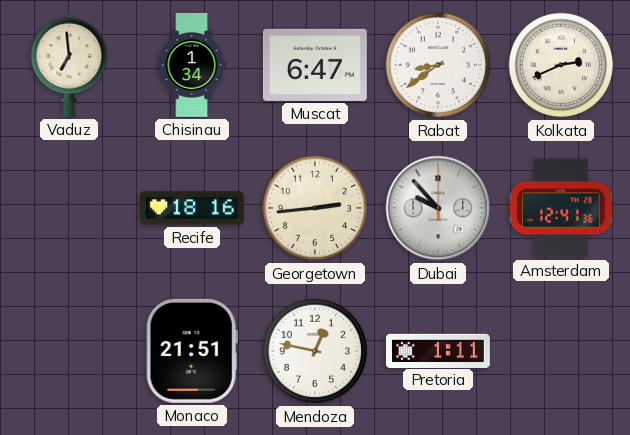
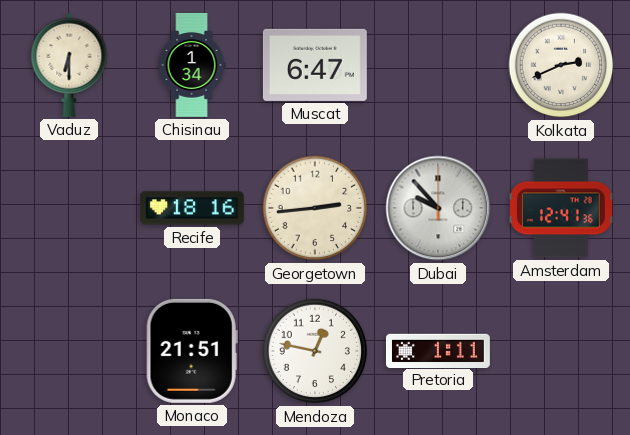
Vaduz: 6:59 -> 6:30 (69, 65)
Rabat: 8:39 -> none (438, 65)
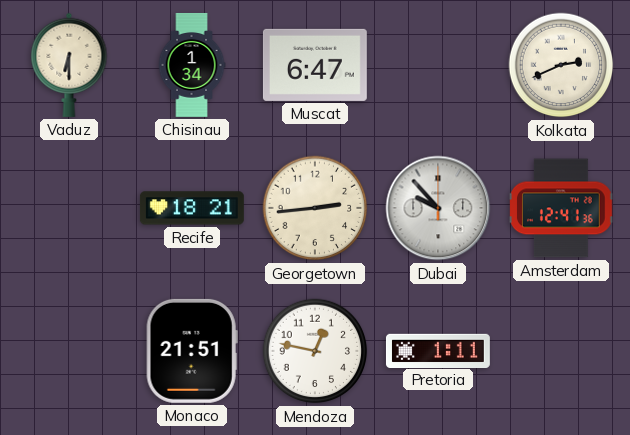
Recife: 18:16 -> 18:21 (192, 208)
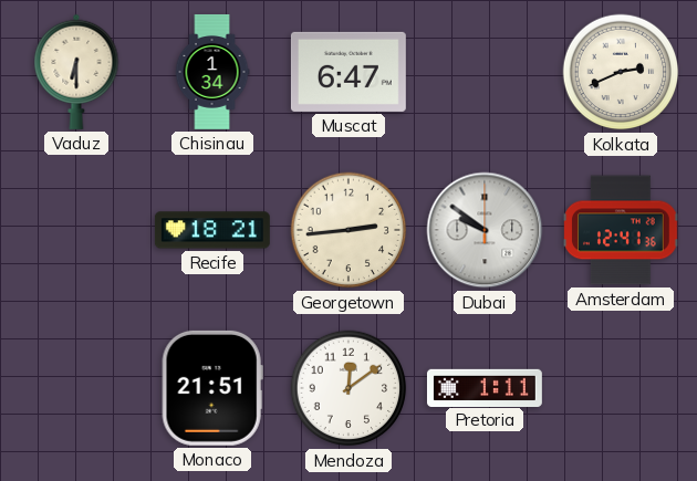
Dubai: 9:53 -> 9:51 (485, 230)
Mendoza: 12:47 -> 12:09 (348, 388)
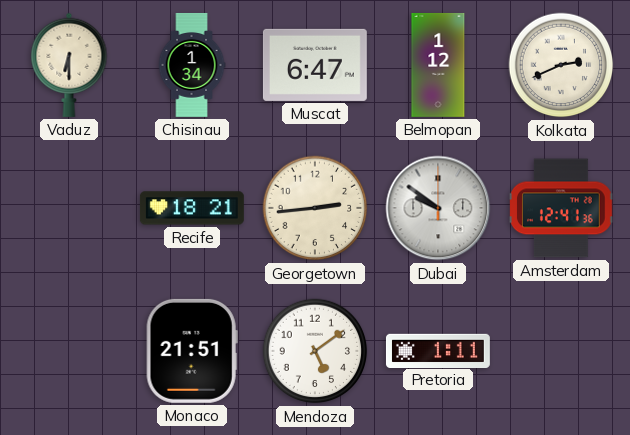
Belmopan: none -> 1:12 (438, 65)
Mendoza: 12:09 -> 5:09 (315, 351)
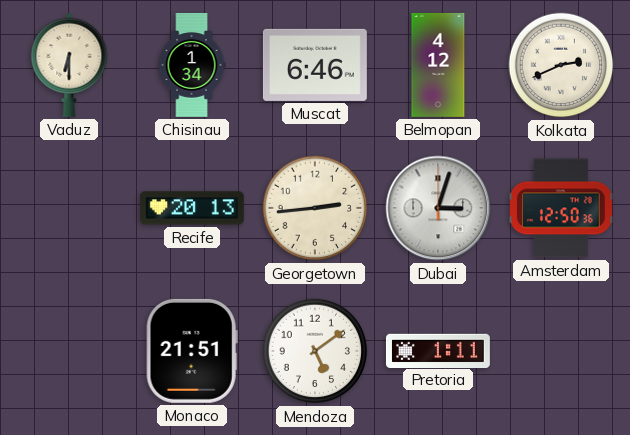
Muscat: 6:47 -> 6:46 (315, 65)
Belmopan: 1:12 -> 4:12 (438, 65)
Recife: 18:21 -> 20:13 (192, 208)
Dubai: 9:51 -> 3:03 (438, 208)
Amsterdam: 12:41 -> 12:50 (561, 208)
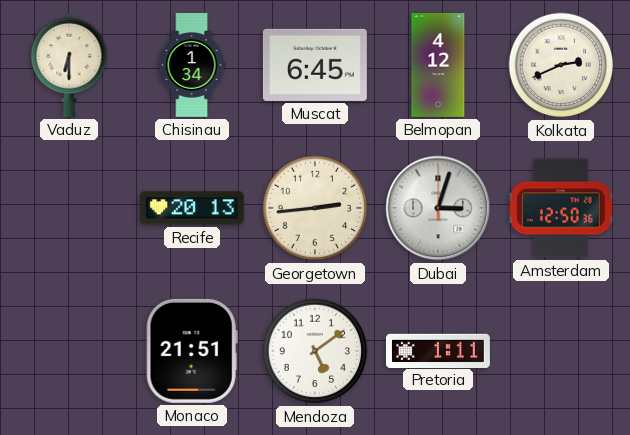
Muscat: 6:46 -> 6:45 (315, 65)
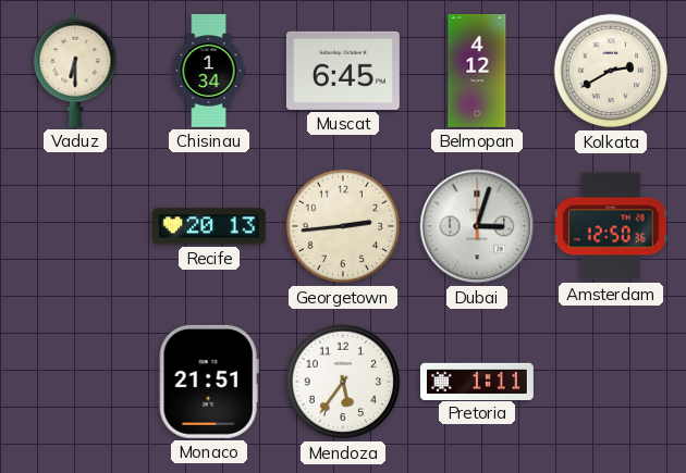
Kolkata: 2:41 -> 2:40 (611, 71)
Mendoza: 5:09 -> 5:36 (343, 382)
